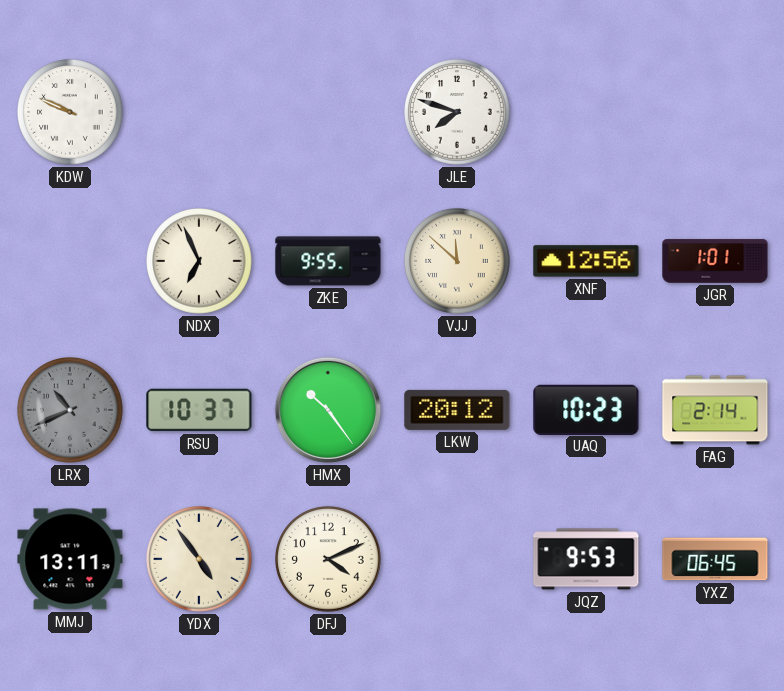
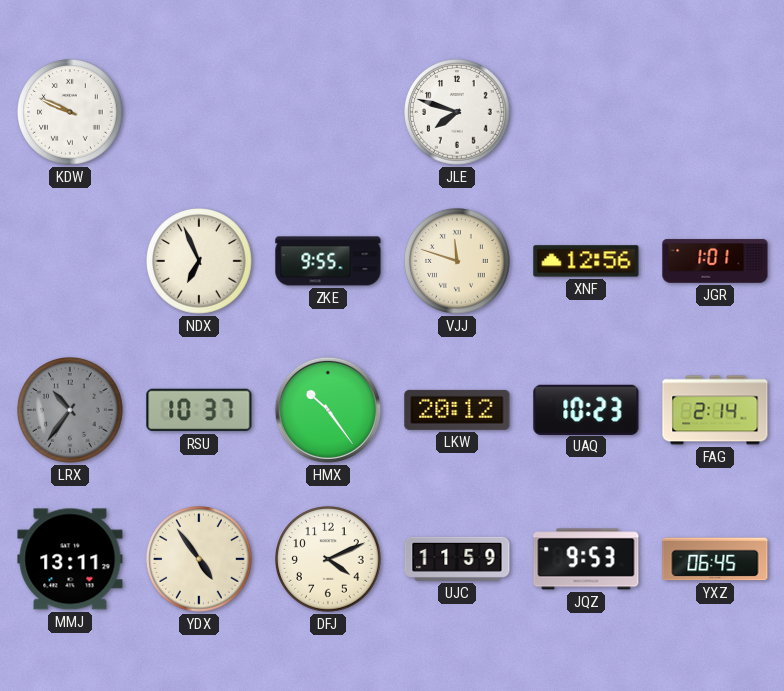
VJJ: 11:52 -> 11:48 (457, 261)
LRX: 10:41 -> 10:36 (70, 410)
UJC: none -> 11:59 (457, 559)
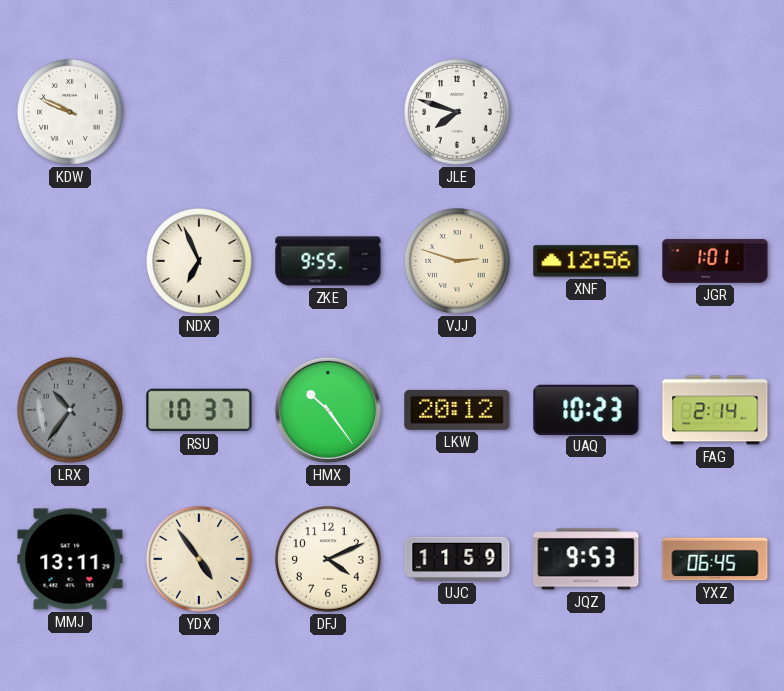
VJJ: 11:48 -> 2:48 (457, 261)
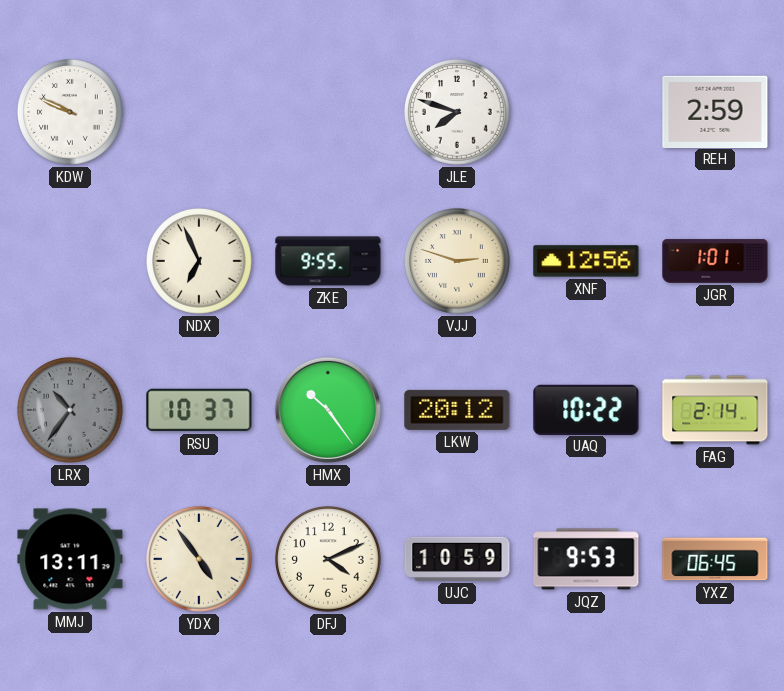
REH: none -> 2:59 (715, 111)
UAQ: 10:23 -> 10:22 (586, 409)
UJC: 11:59 -> 10:59 (457, 559)
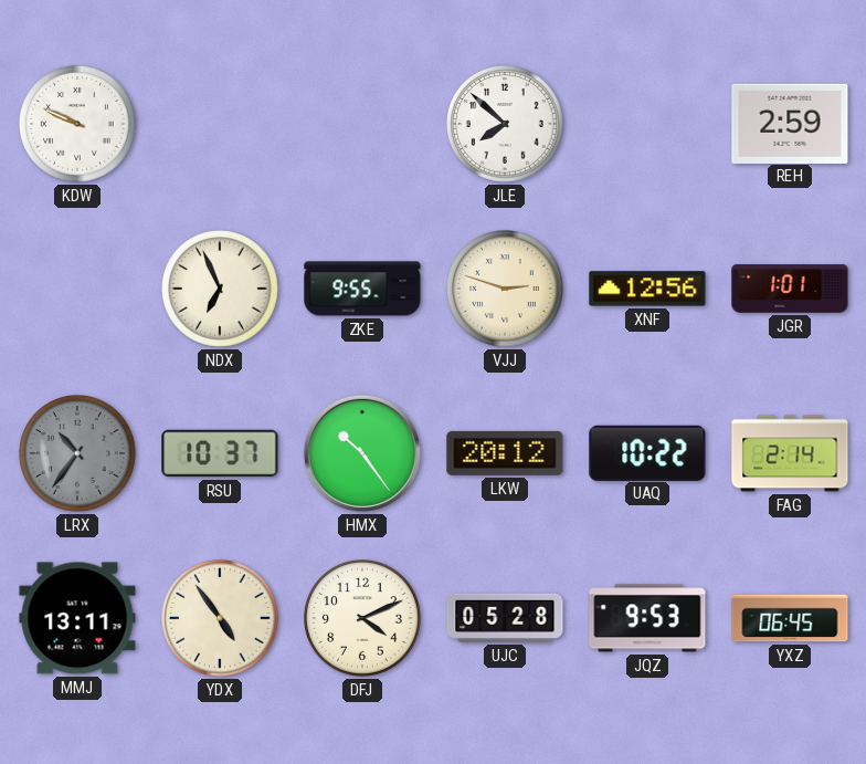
JLE: 7:48 -> 7:52 (505, 124)
UJC: 10:59 -> 05:28 (505, 618)
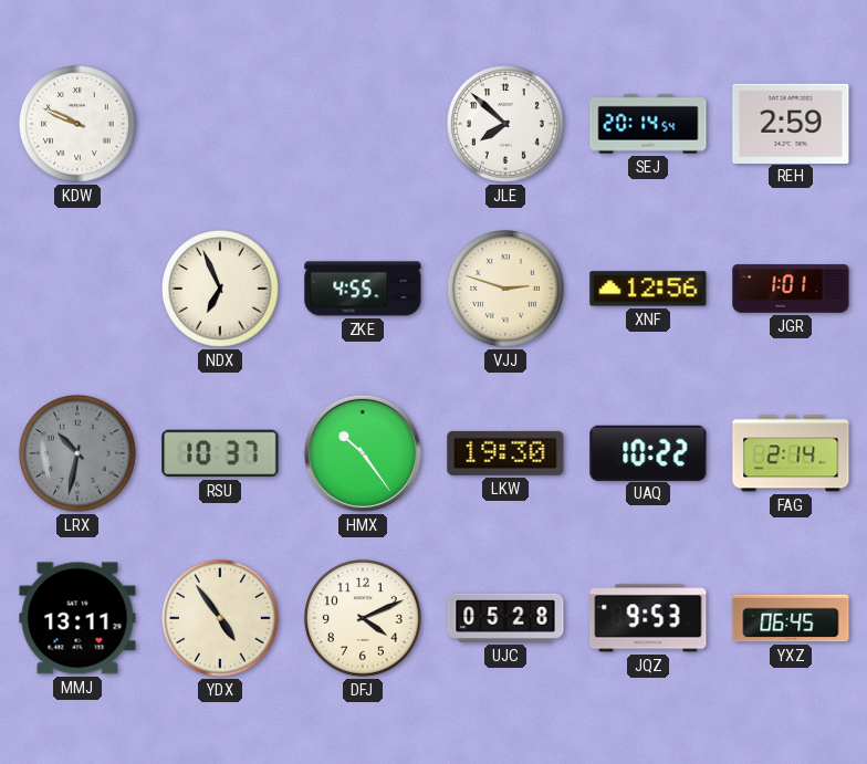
SEJ: none -> 20:14 (648, 124)
ZKE: 9:55 -> 4:55 (363, 289)
LRX: 10:36 -> 10:32 (77, 453)
LKW: 20:12 -> 19:30 (505, 453)
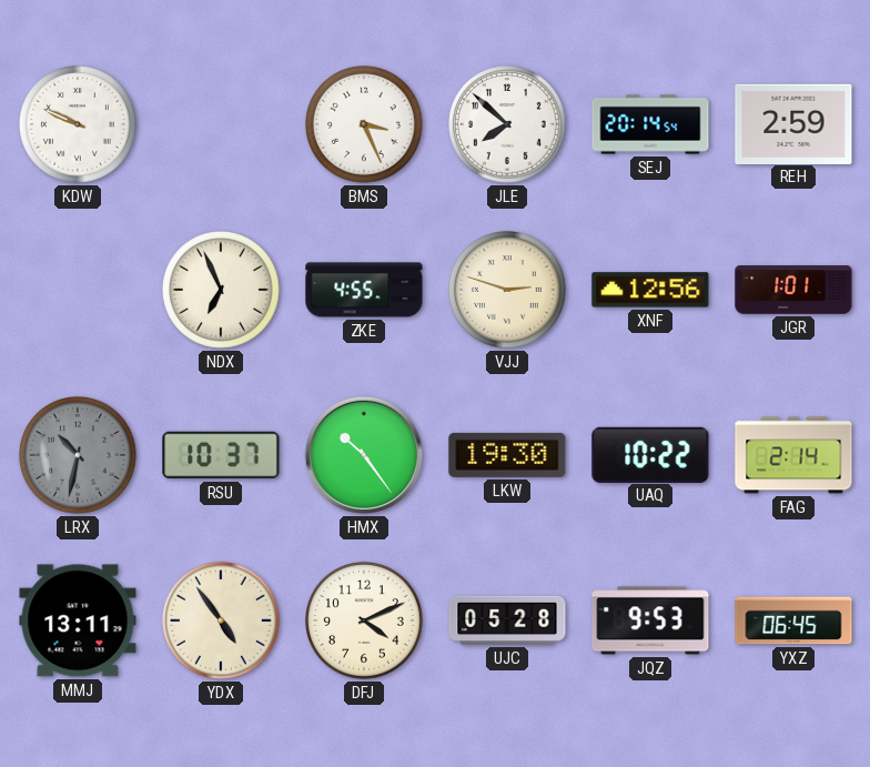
BMS: none -> 3:26 (364, 124)
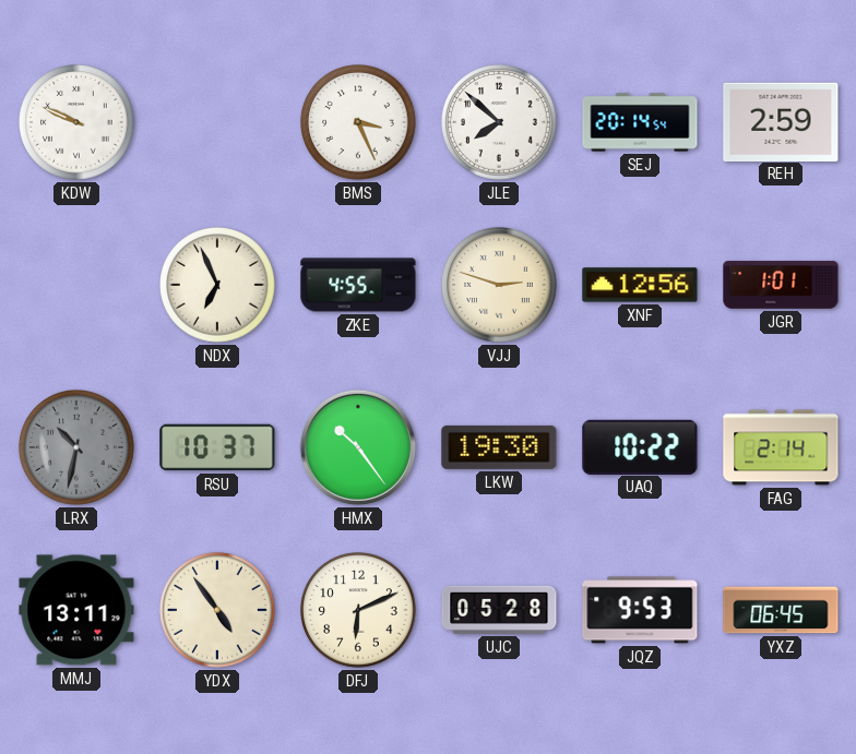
DFJ: 4:11 -> 6:11 (358, 610)
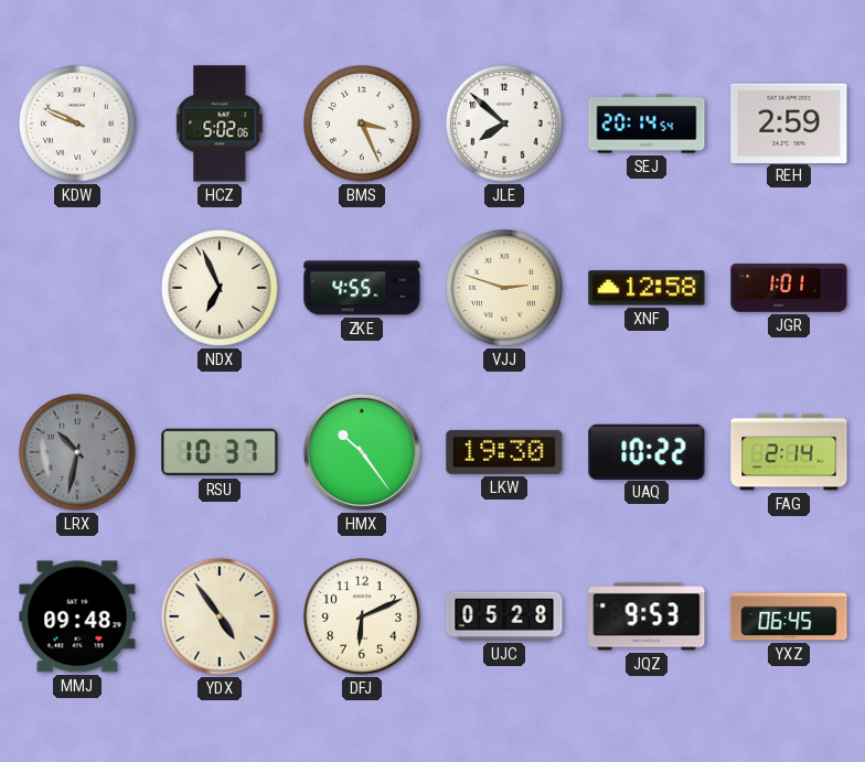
HCZ: none -> 5:02 (220, 124)
XNF: 12:56 -> 12:58 (647, 288)
MMJ: 13:11 -> 09:48 (77, 616)
